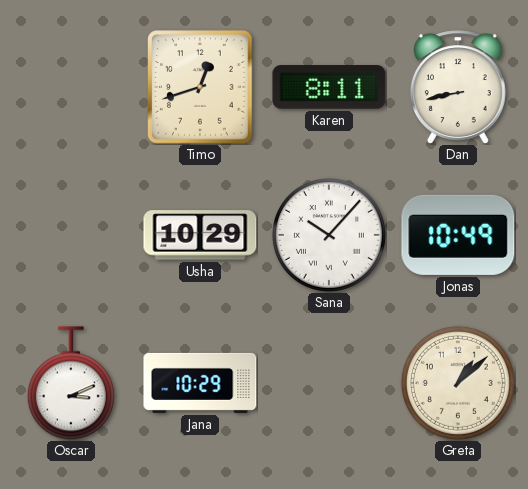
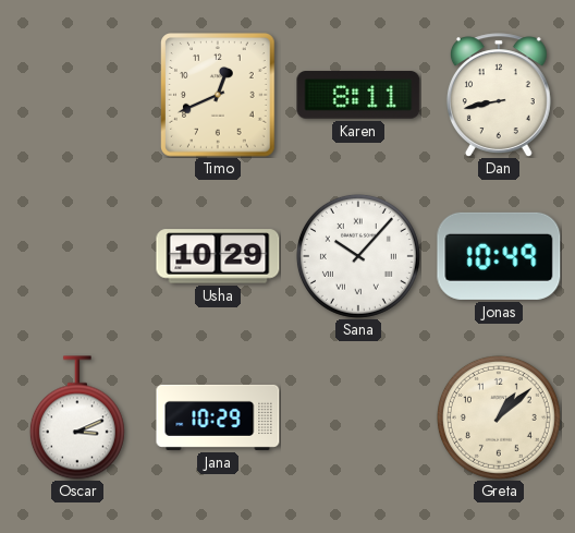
Timo: 12:42 -> 12:41 (218, 95)
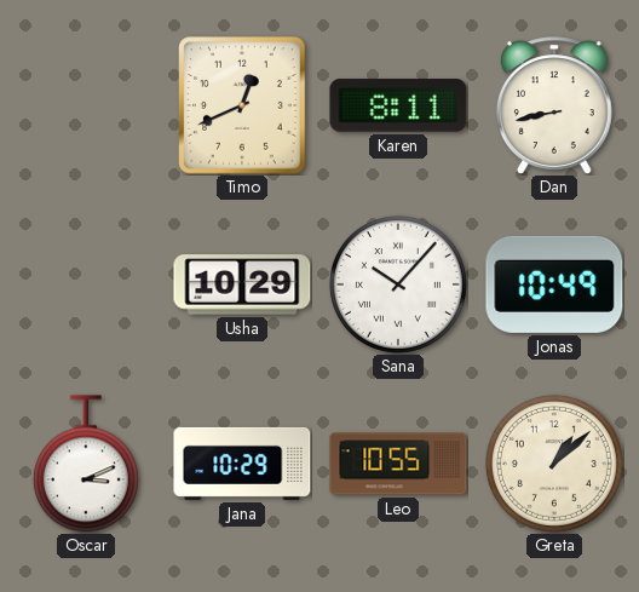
Leo: none -> 10:55 (398, 464)
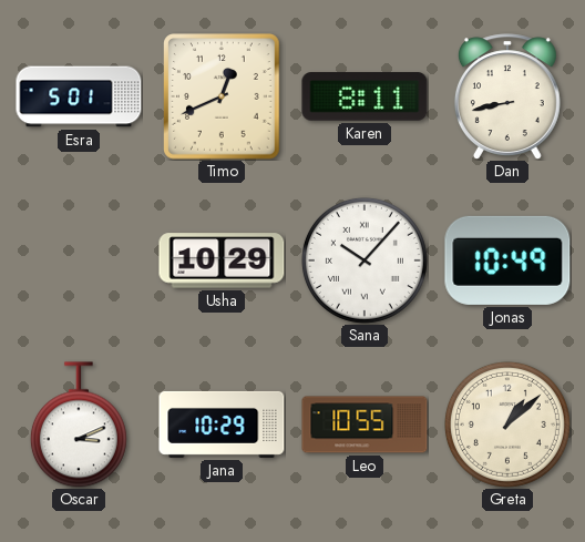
Esra: none -> 5:01 (79, 96)
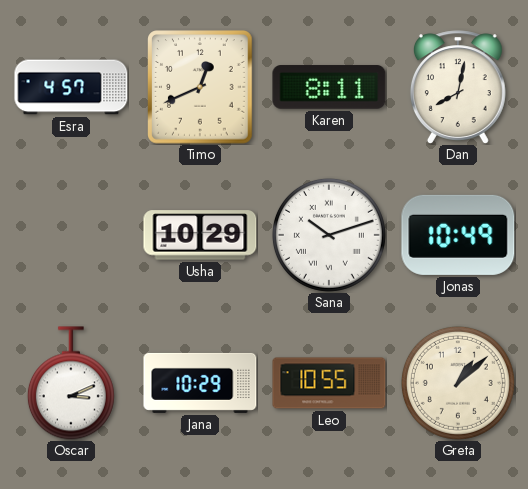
Esra: 5:01 -> 4:57 (71, 87)
Dan: 8:43 -> 8:02 (458, 87)
Sana: 10:07 -> 10:12 (329, 235)
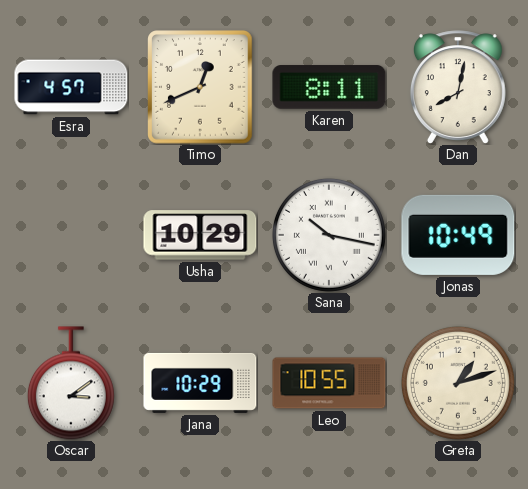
Sana: 10:12 -> 10:17 (329, 235)
Oscar: 3:11 -> 3:09 (71, 383)
Greta: 1:08 -> 1:12 (458, 383)
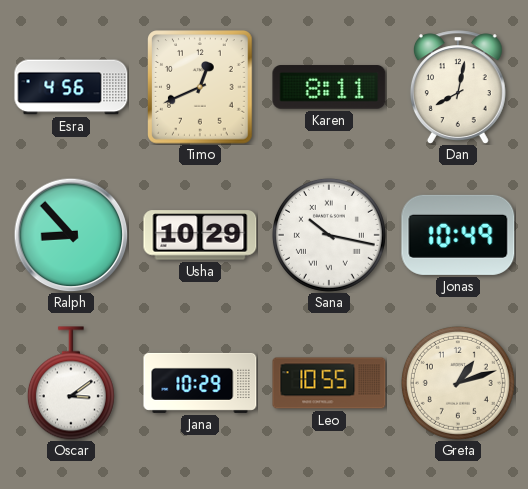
Esra: 4:57 -> 4:56 (71, 87)
Ralph: none -> 8:53 (71, 235)
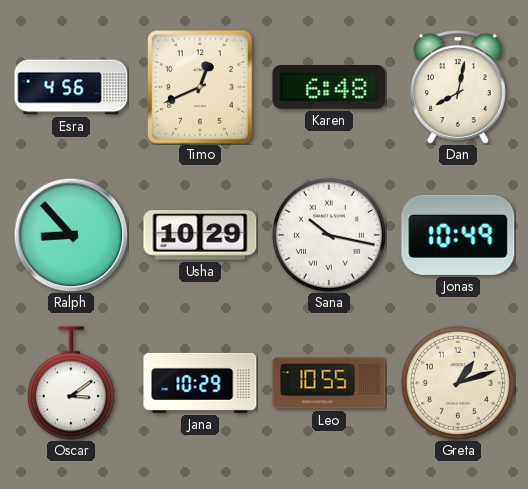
Karen: 8:11 -> 6:48 (329, 87)
